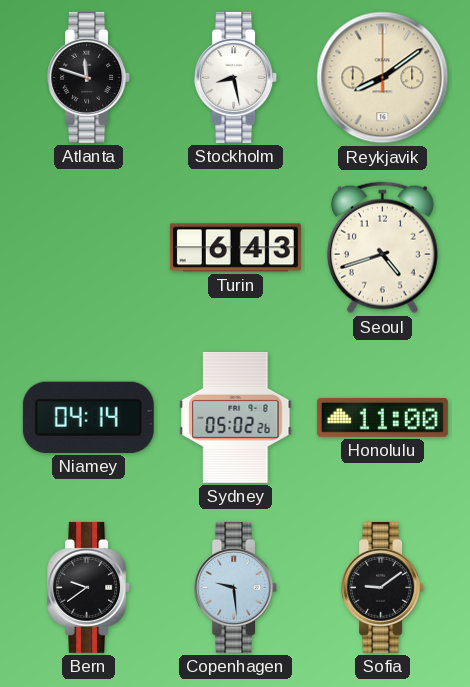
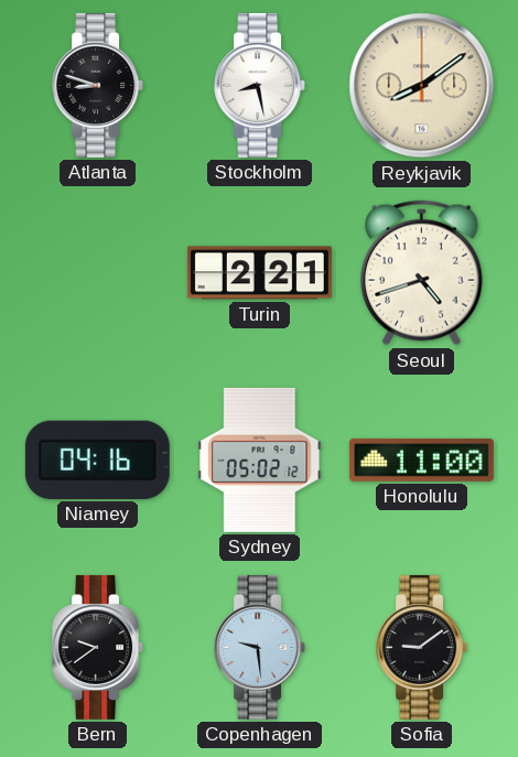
Atlanta: 11:48 -> 8:48 (98, 85)
Turin: 6:43 -> 2:21 (259, 273)
Niamey: 04:14 -> 04:16 (97, 459)
Sydney: 05:02:26 -> 05:02:12 (260, 459)
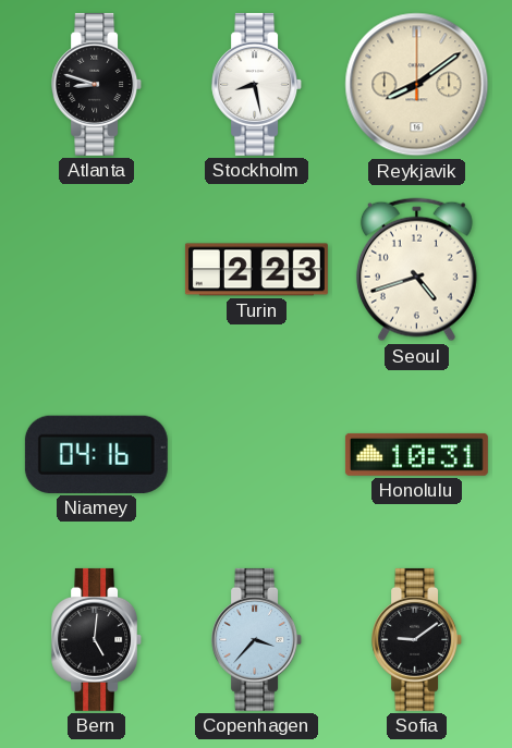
Turin: 2:21 -> 2:23 (256, 270)
Sydney: 05:02 -> none (260, 459)
Honolulu: 11:00 -> 10:31 (416, 454)
Bern: 9:39 -> 5:01 (97, 639)
Copenhagen: 9:29 -> 3:37 (257, 639)
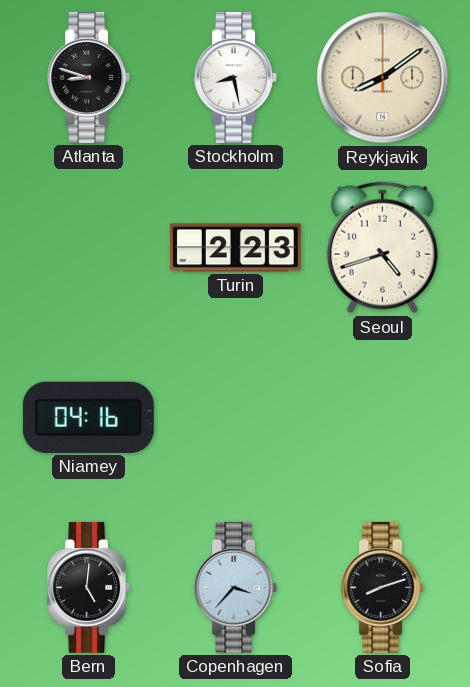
Honolulu: 10:31 -> none (416, 454)
Sofia: 9:09 -> 8:12 (383, 587)
